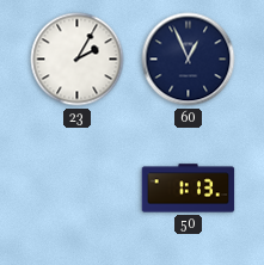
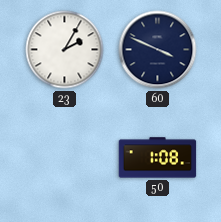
60: 12:56 -> 3:49 (158, 50)
50: 1:13 -> 1:08 (158, 158)
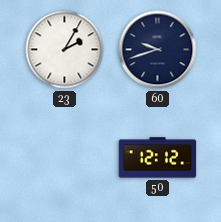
60: 3:49 -> 9:42 (158, 50)
50: 1:08 -> 12:12 (158, 158)
